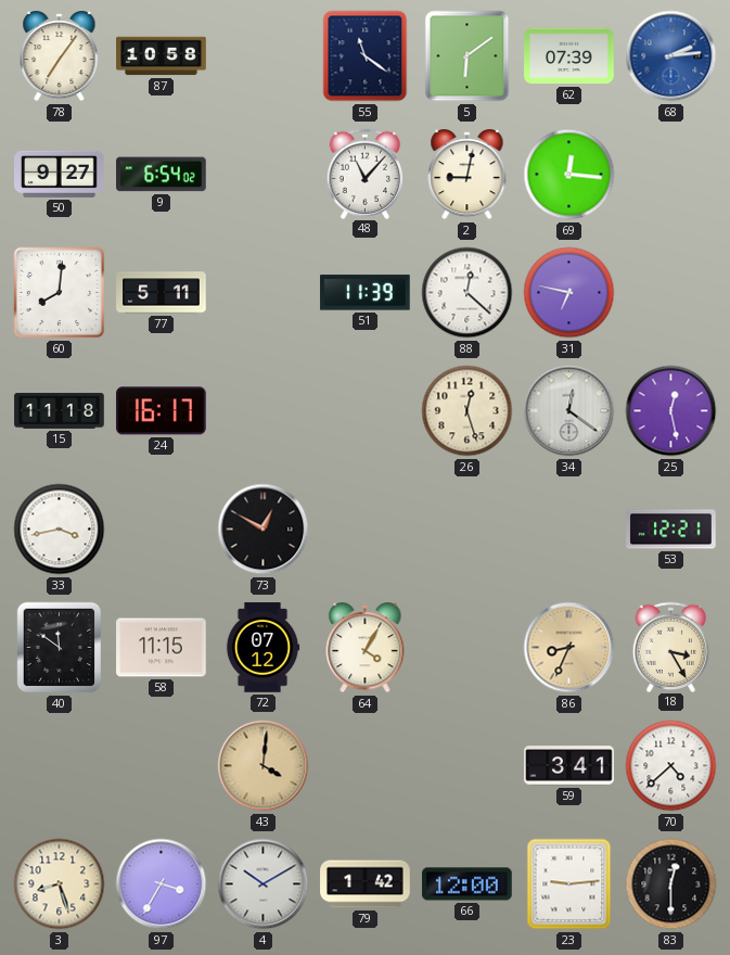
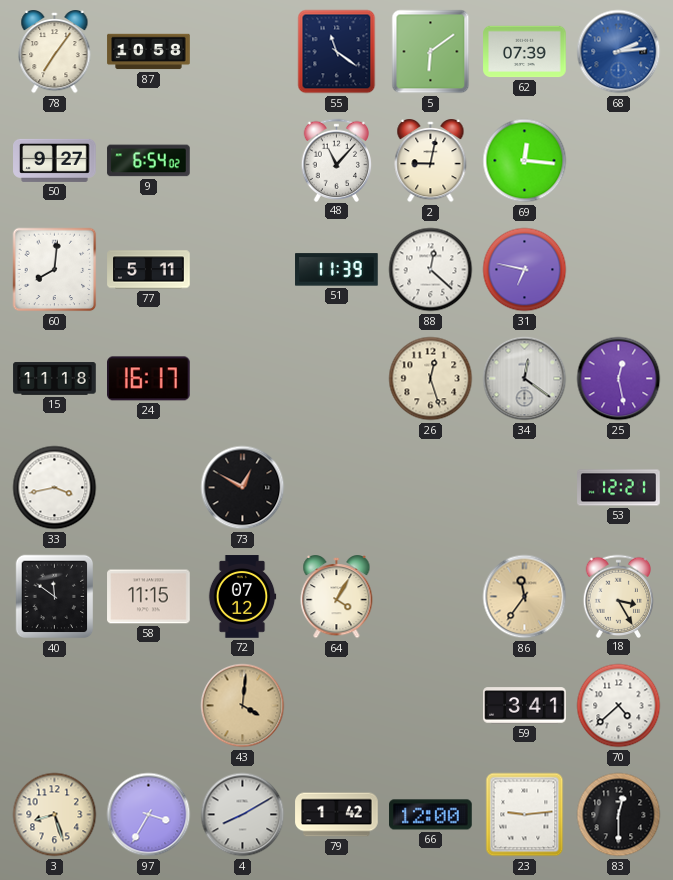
86: 8:34 -> 11:36 (525, 597)
4: 10:10 -> 8:10 (243, 815)
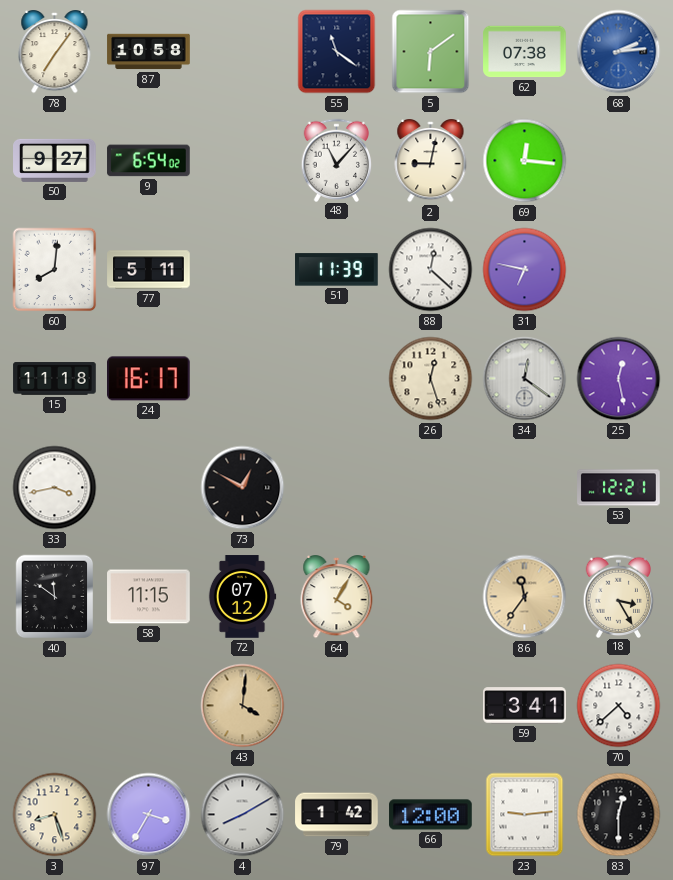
62: 07:39 -> 07:38 (525, 52)
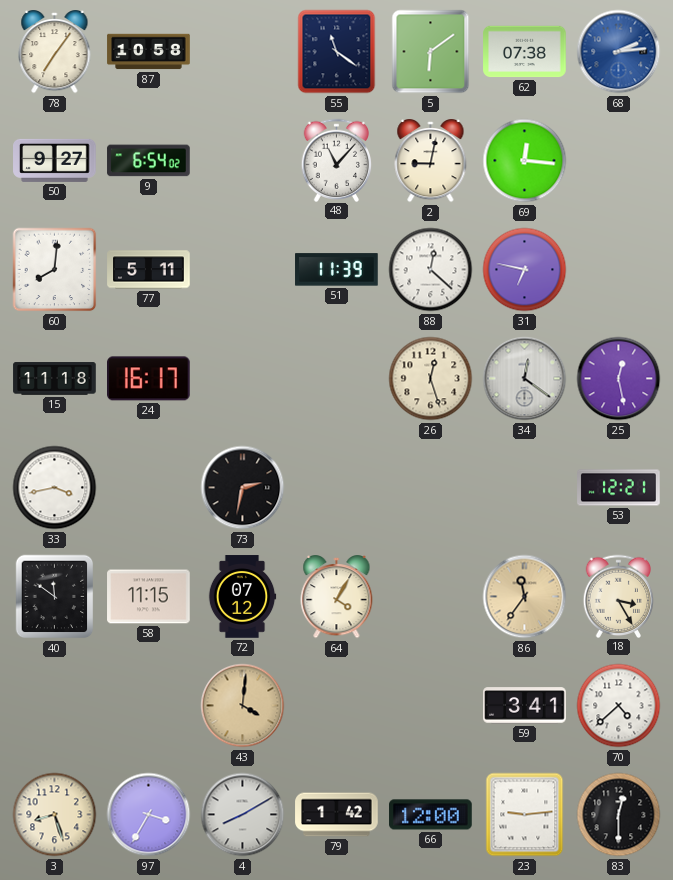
73: 12:50 -> 2:32 (243, 488)
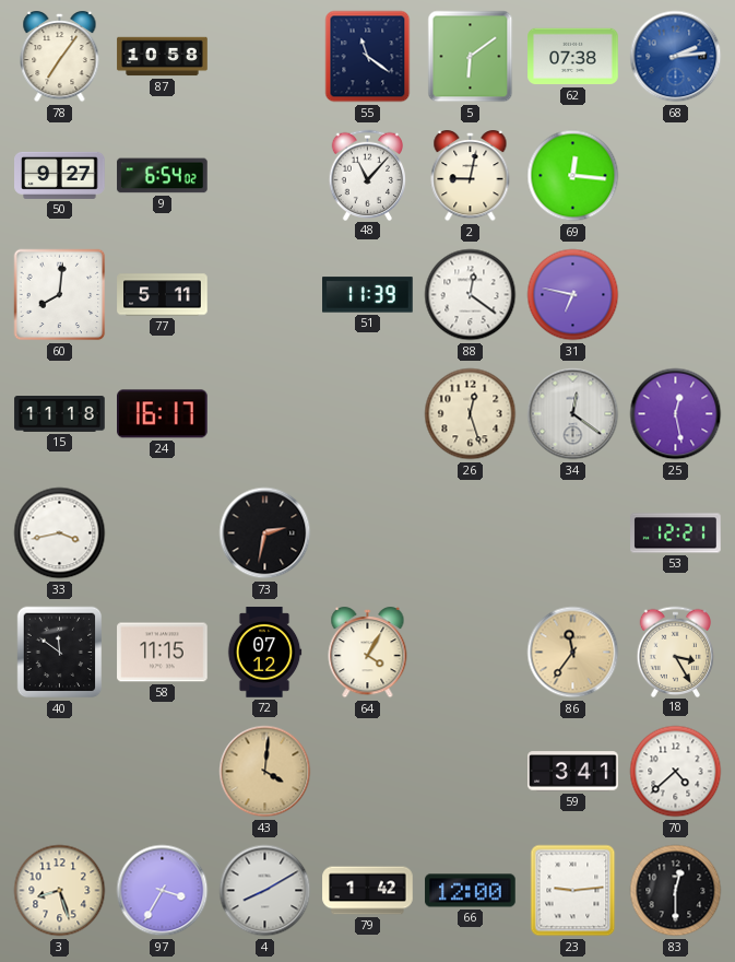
88: 12:22 -> 12:21 (471, 295)
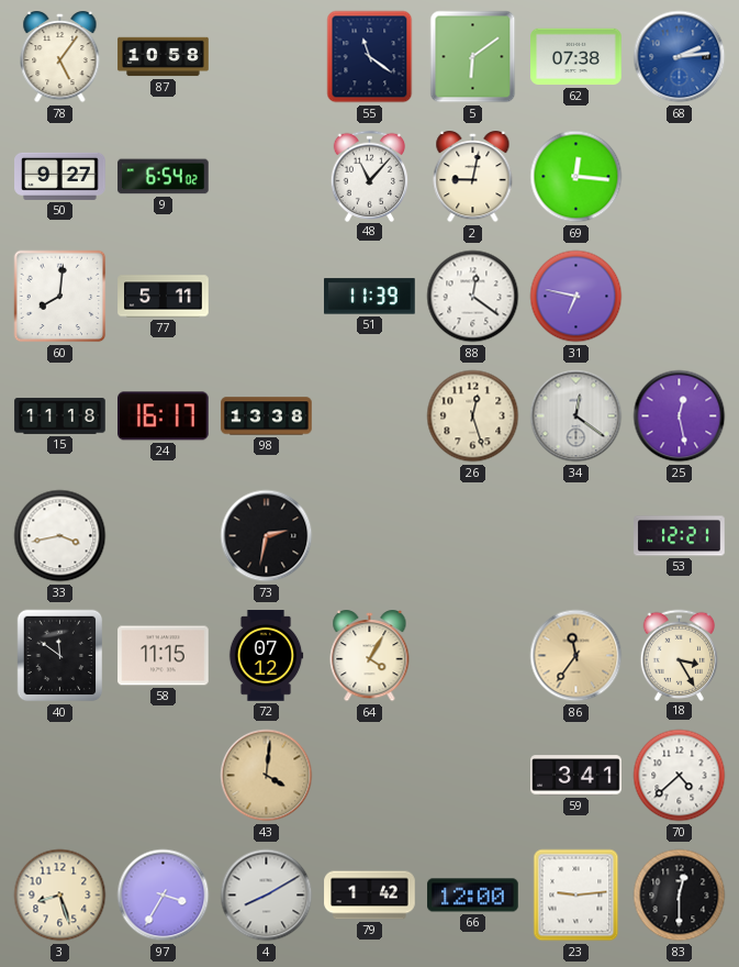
78: 7:06 -> 5:06 (60, 58)
98: none -> 13:38 (267, 416)
